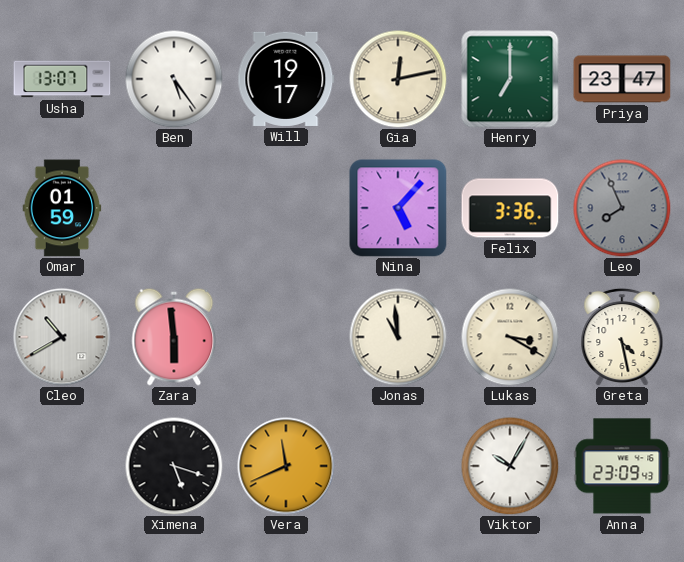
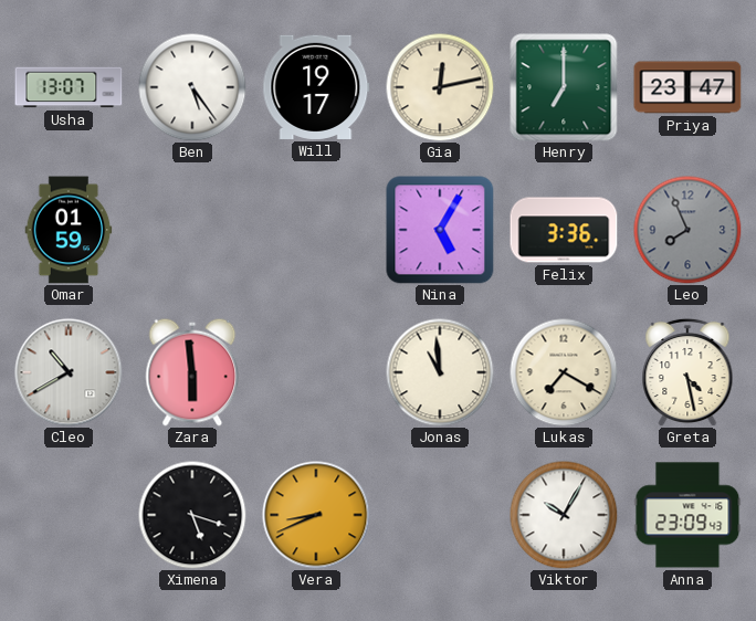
Nina: 5:07 -> 5:05 (440, 230)
Lukas: 3:20 -> 7:20 (564, 372)
Vera: 11:41 -> 8:41 (316, 515)
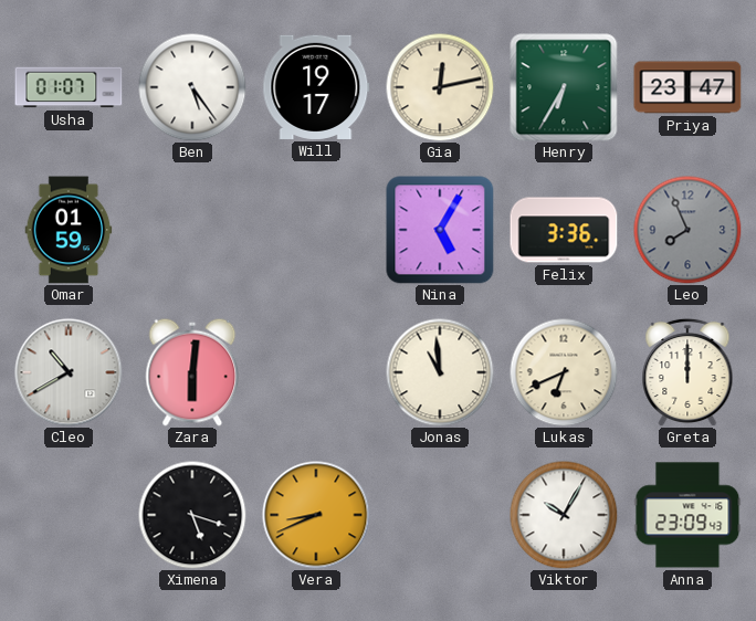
Usha: 13:07 -> 01:07 (69, 87)
Henry: 7:00 -> 6:35 (564, 87)
Zara: 5:59 -> 6:01 (192, 372)
Lukas: 7:20 -> 6:41 (564, 372)
Greta: 4:28 -> 12:00 (687, 372)
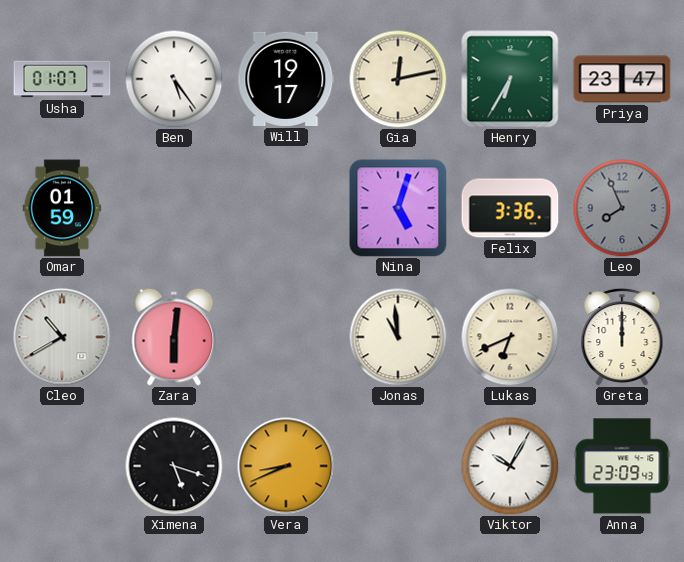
Nina: 5:05 -> 5:03 (398, 208)
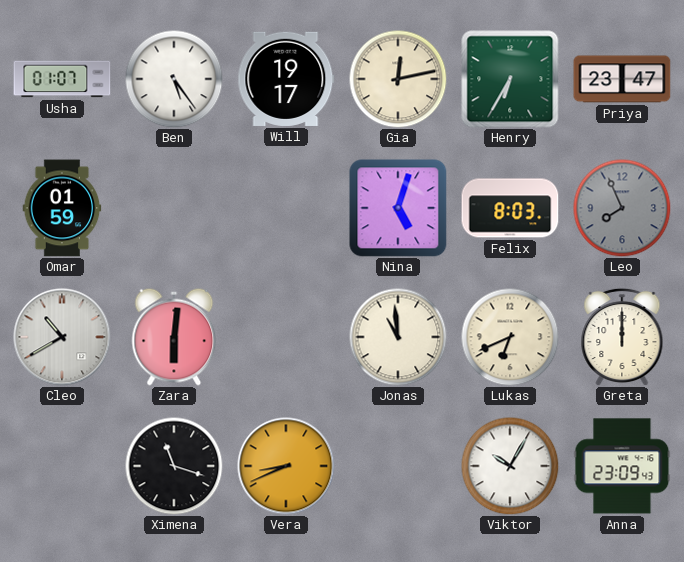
Felix: 3:36 -> 8:03 (510, 208)
Ximena: 5:18 -> 11:18 (174, 466)
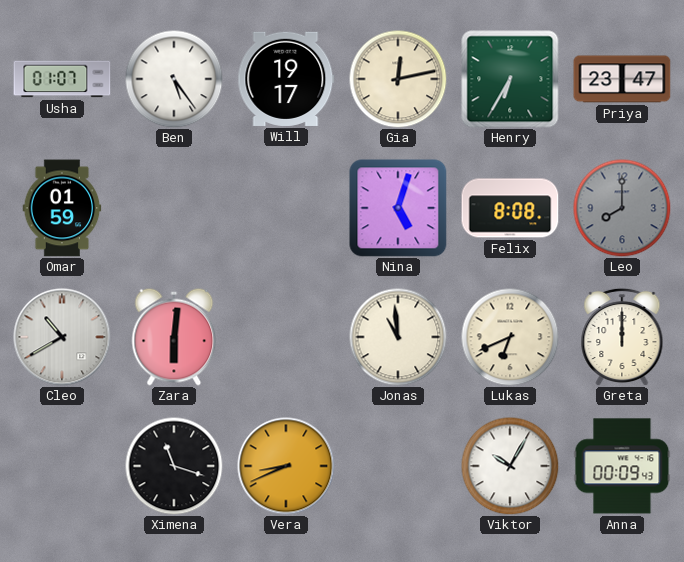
Felix: 8:03 -> 8:08 (510, 208)
Leo: 7:56 -> 8:00 (622, 208)
Anna: 23:09 -> 00:09 (622, 466)
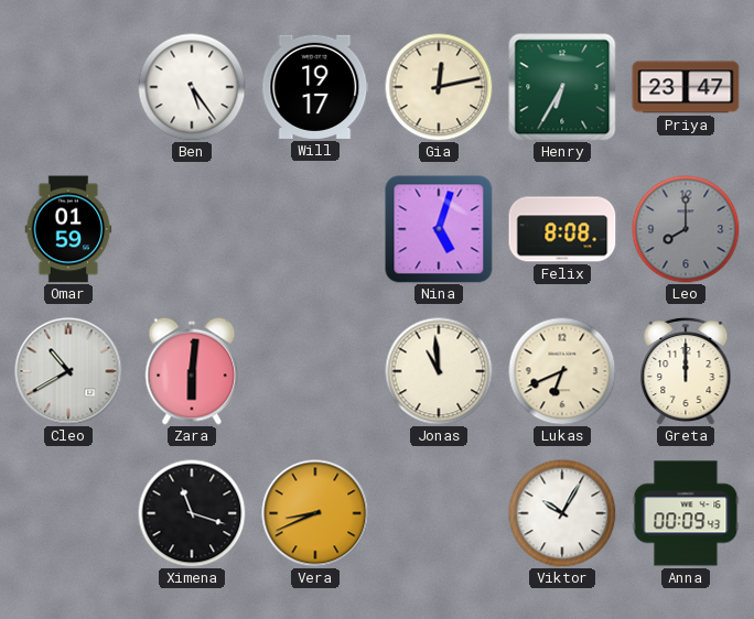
Usha: 01:07 -> none (62, 79)
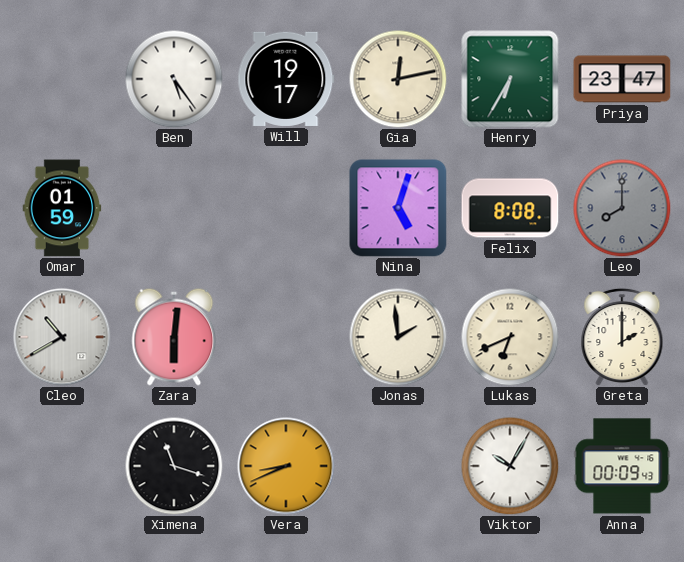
Jonas: 10:59 -> 1:59 (398, 337)
Greta: 12:00 -> 2:00 (622, 337)
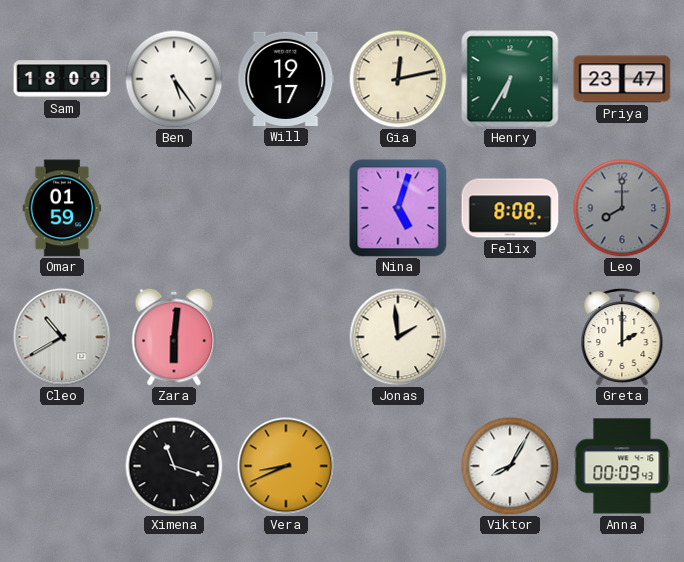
Sam: none -> 18:09 (62, 79)
Lukas: 6:41 -> none (510, 337)
Viktor: 10:05 -> 8:05 (510, 466)
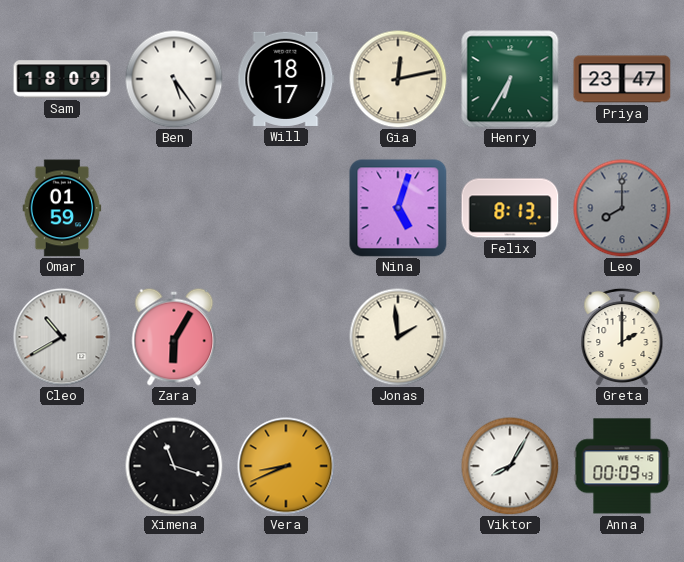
Will: 19:17 -> 18:17 (286, 79)
Felix: 8:08 -> 8:13 (510, 208)
Zara: 6:01 -> 6:05 (174, 337)
